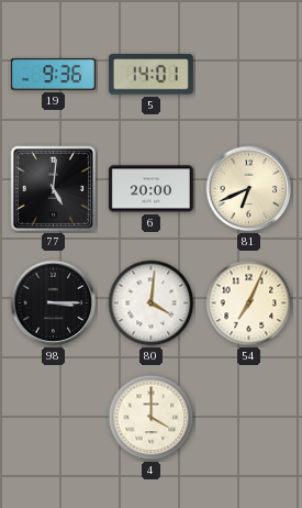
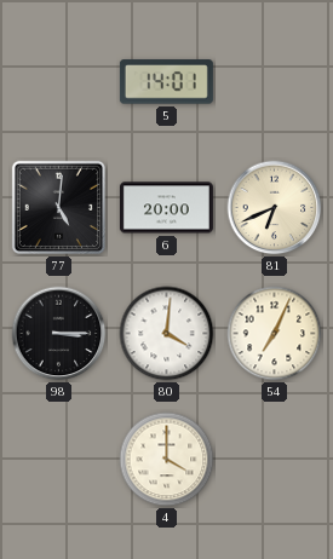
19: 9:36 -> none (53, 75)
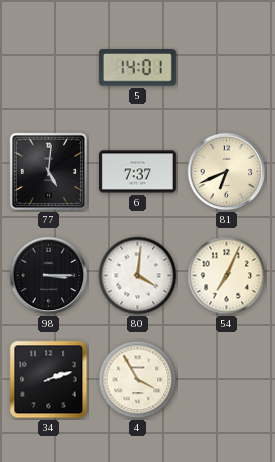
6: 20:00 -> 7:37 (137, 172)
34: none -> 2:12 (49, 380)
4: 4:00 -> 3:55 (138, 380)
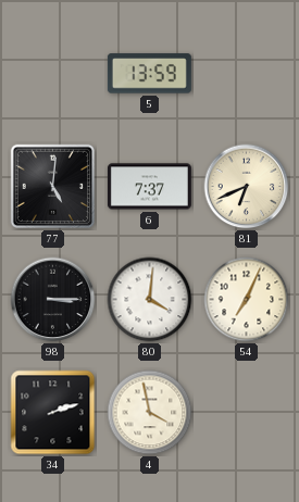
5: 14:01 -> 13:59 (149, 74)
4: 3:55 -> 3:58 (150, 413)
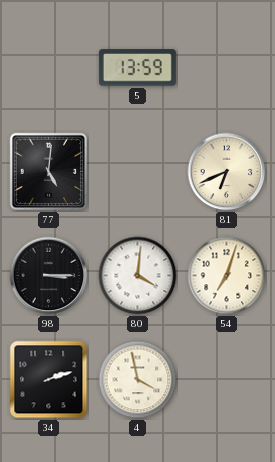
6: 7:37 -> none (149, 187)
54: 7:04 -> 7:03 (227, 276)
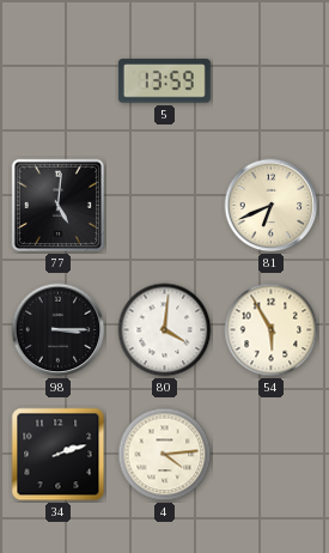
54: 7:03 -> 5:55 (272, 330)
4: 3:58 -> 4:14 (165, 455)
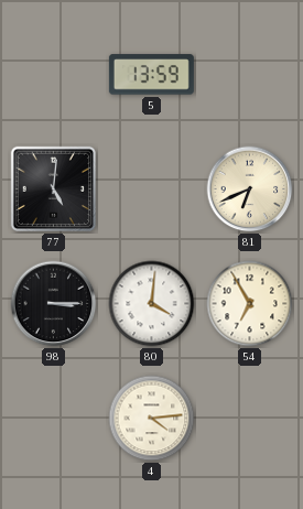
54: 5:55 -> 6:55 (250, 304)
34: 2:12 -> none (59, 455)
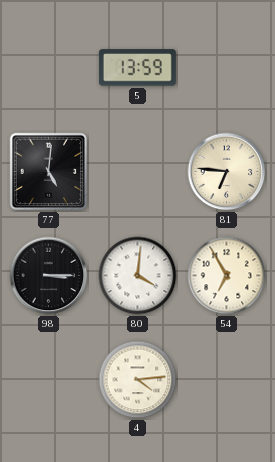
81: 6:41 -> 6:46 (227, 172)
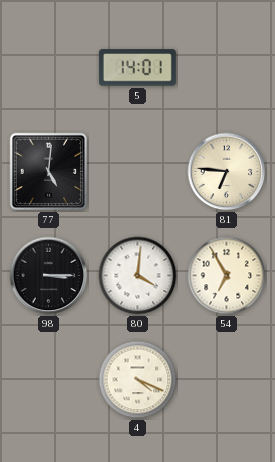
5: 13:59 -> 14:01 (137, 68)
4: 4:14 -> 4:19 (138, 380)
